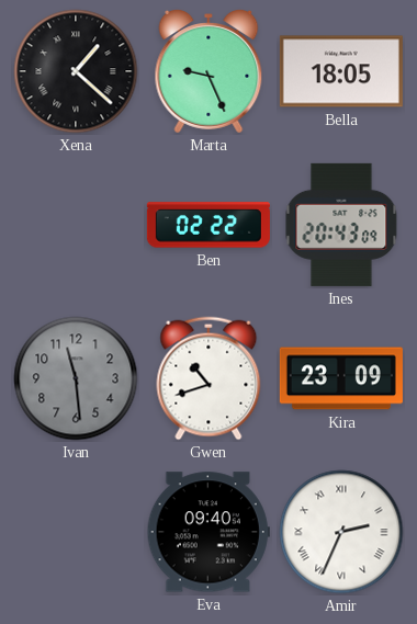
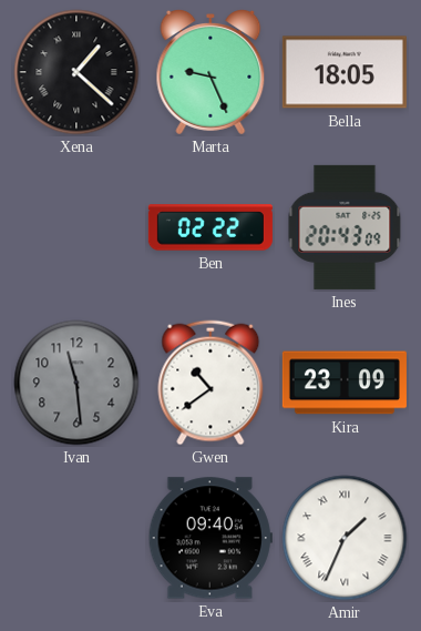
Gwen: 10:42 -> 10:39 (210, 383)
Amir: 2:34 -> 1:34 (345, 538)
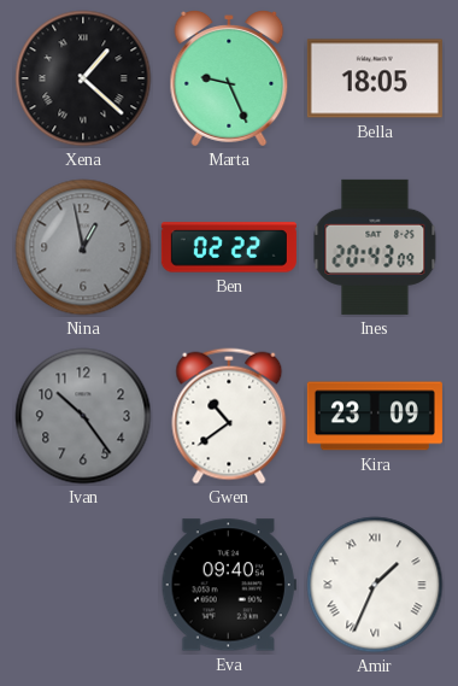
Nina: none -> 12:58 (83, 247)
Ivan: 11:29 -> 10:24 (83, 416)
